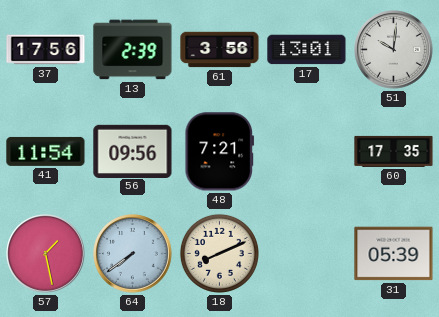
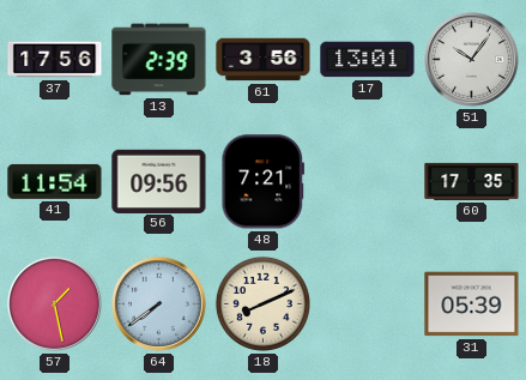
51: 10:01 -> 10:06 (472, 60)
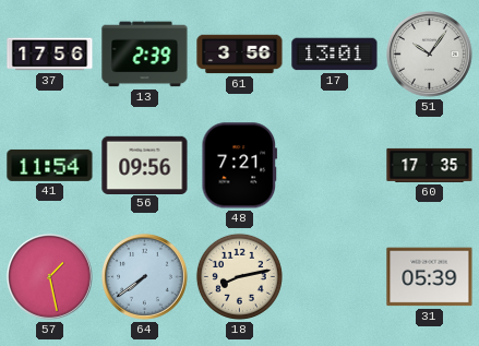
18: 8:11 -> 8:13 (239, 276)
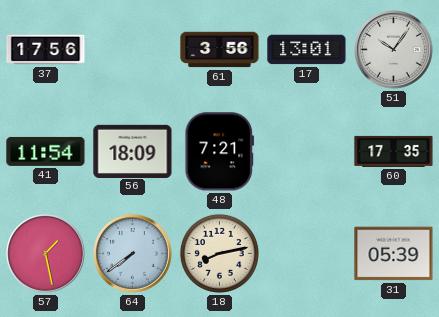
13: 2:39 -> none (145, 55)
56: 09:56 -> 18:09 (133, 151)
